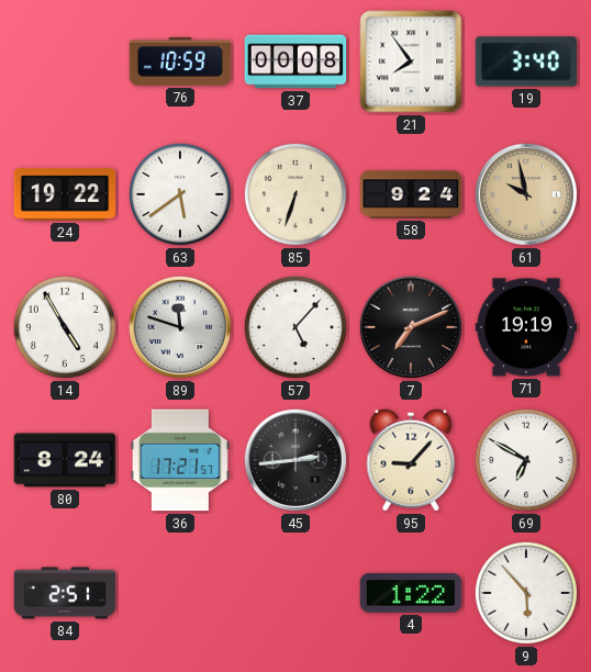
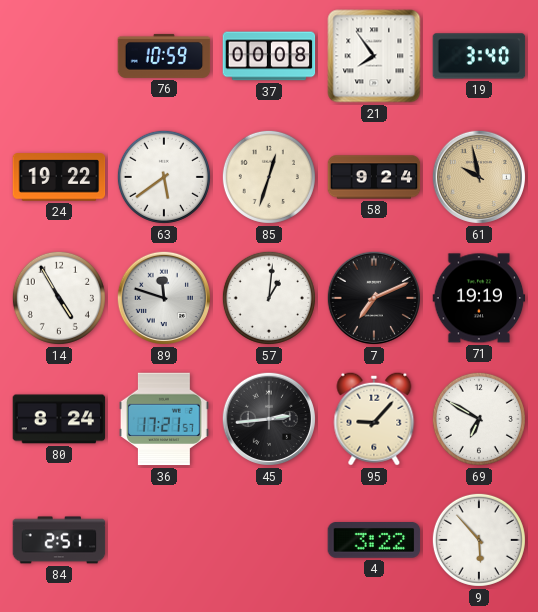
85: 6:33 -> 12:33 (269, 177)
57: 5:07 -> 1:01 (269, 298)
4: 1:22 -> 3:22 (374, 541)
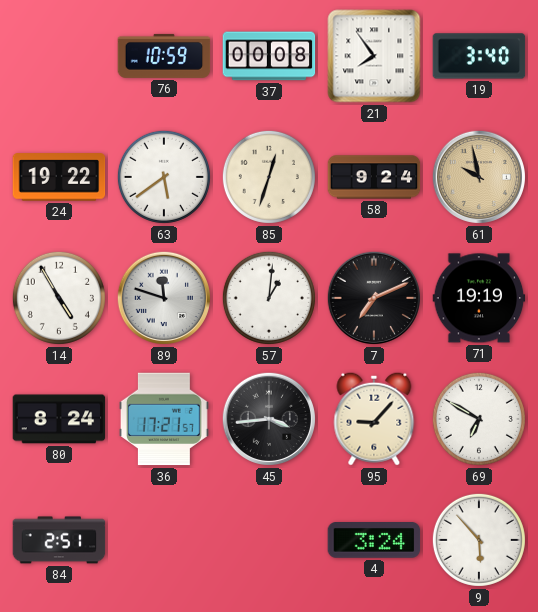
45: 2:44 -> 3:44 (269, 419)
4: 3:22 -> 3:24 (374, 541)
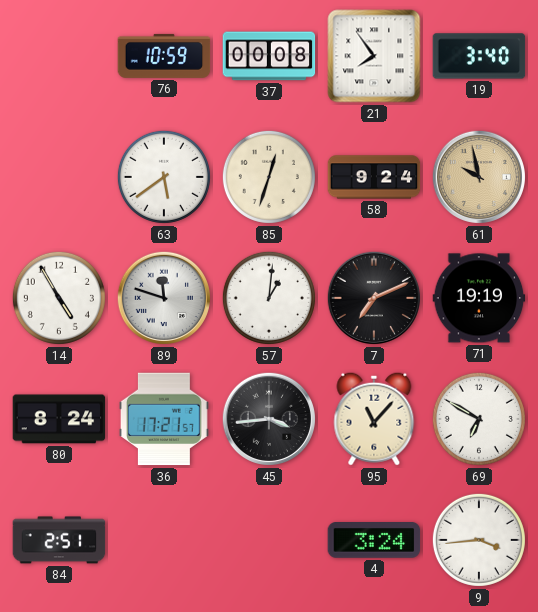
24: 19:22 -> none (59, 177)
95: 9:07 -> 11:07 (374, 419)
9: 5:53 -> 3:44 (479, 540)
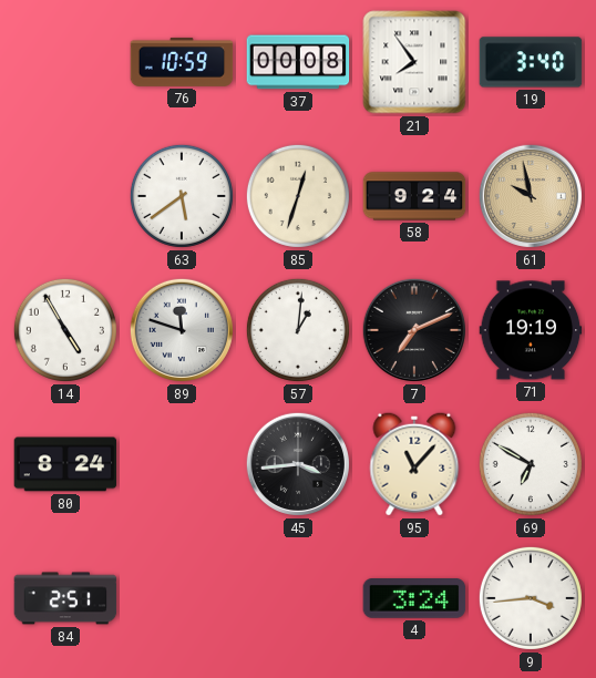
36: 17:21 -> none (165, 419)
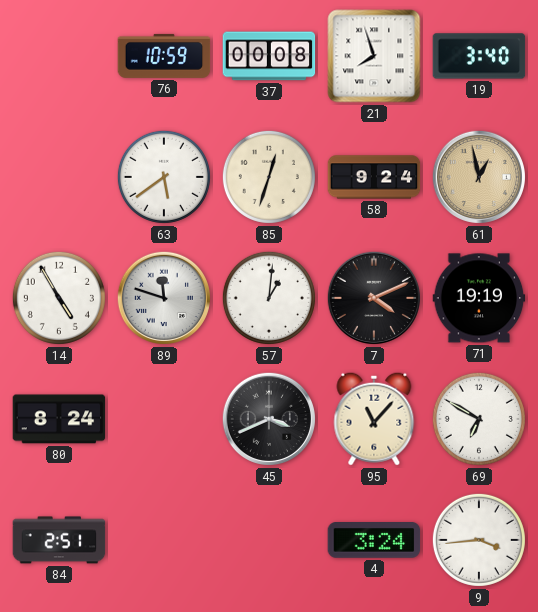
21: 7:54 -> 7:57 (374, 56)
61: 9:58 -> 12:58 (479, 177)
7: 7:11 -> 4:11 (374, 298)
45: 3:44 -> 3:41 (269, 419)
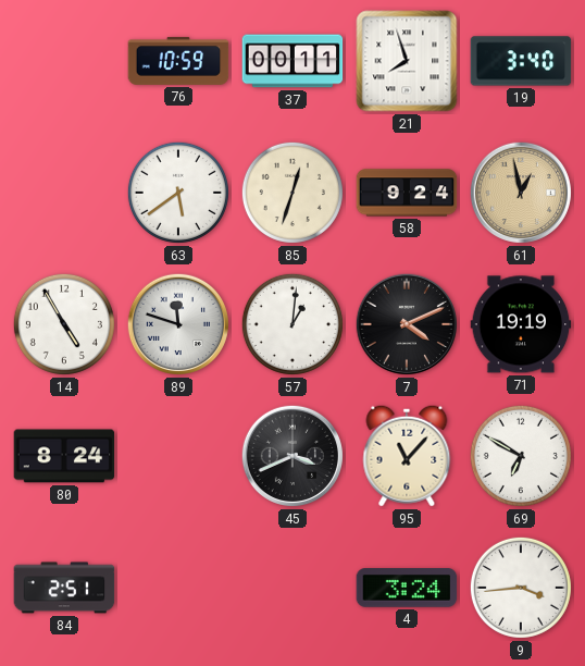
37: 00:08 -> 00:11 (292, 61)
